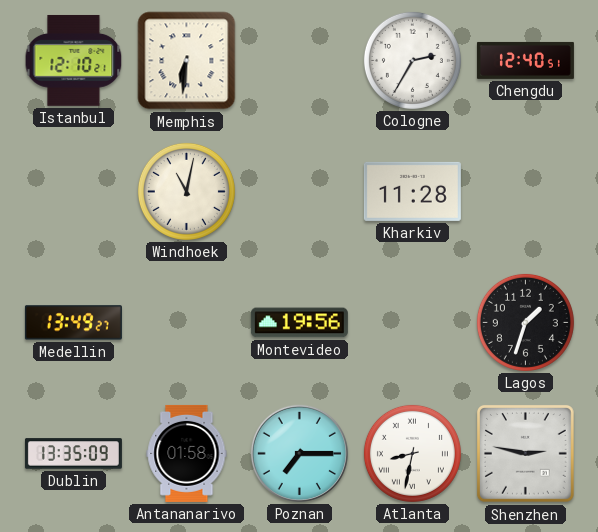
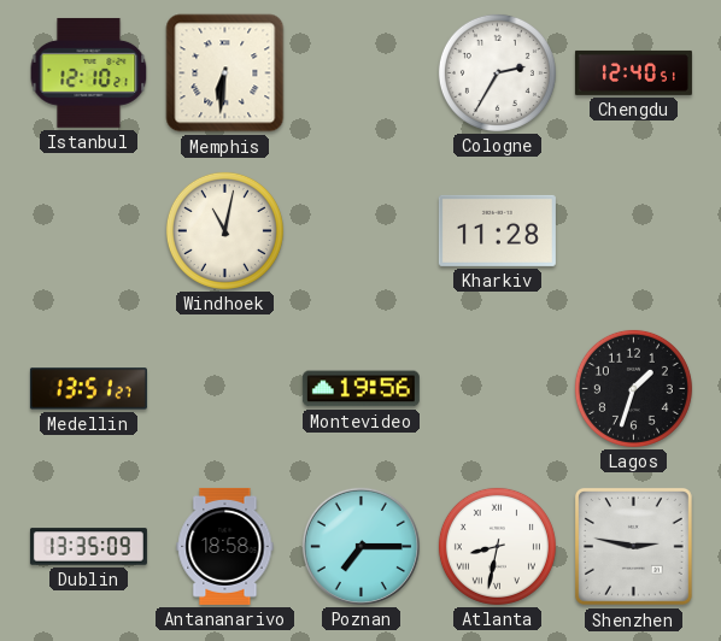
Medellin: 13:49 -> 13:51 (88, 389)
Antananarivo: 01:58 -> 18:58 (225, 546)
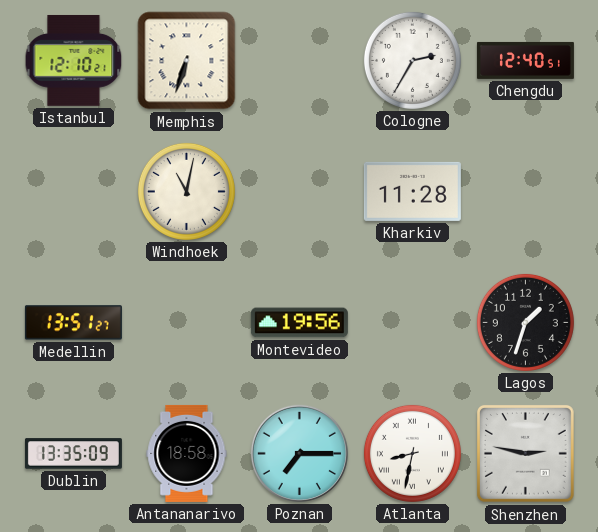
Memphis: 6:31 -> 6:33 (187, 61)
